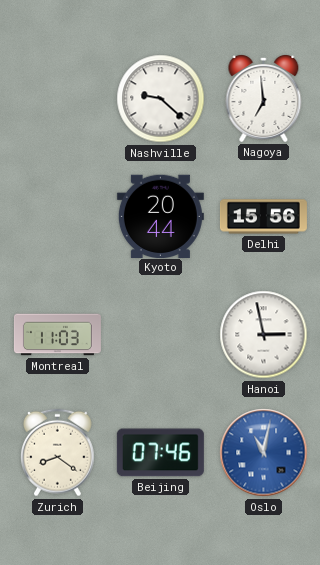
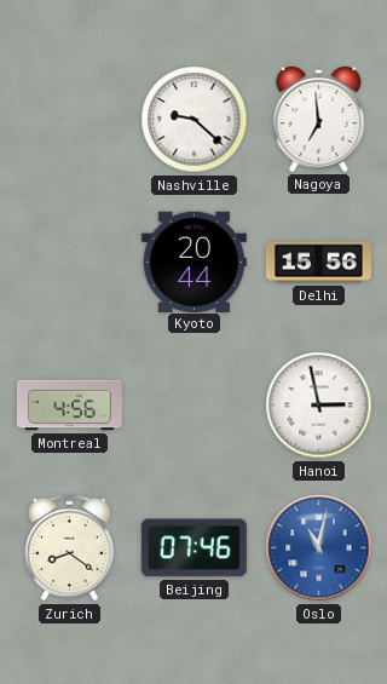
Montreal: 11:03 -> 4:56 (69, 406)
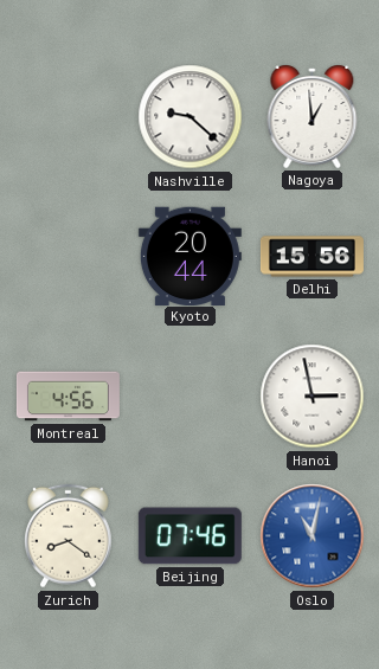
Nagoya: 6:59 -> 12:59 (313, 117)
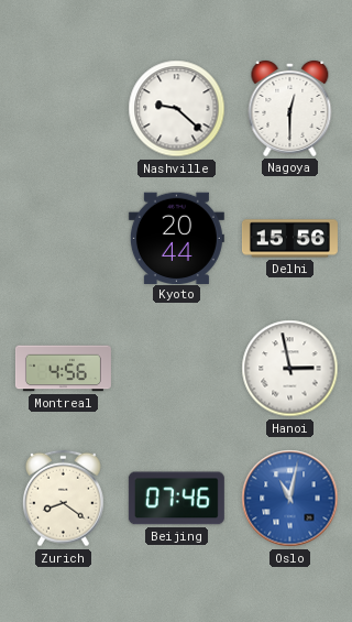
Nagoya: 12:59 -> 12:30 (290, 109)
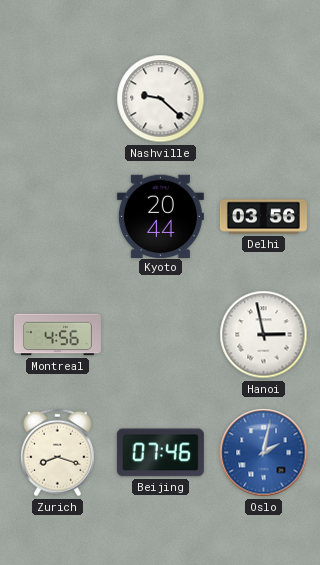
Nagoya: 12:30 -> none (290, 109)
Delhi: 15:56 -> 03:56 (263, 217)
Zurich: 8:21 -> 8:18 (57, 453)
Oslo: 11:02 -> 2:02 (264, 453)
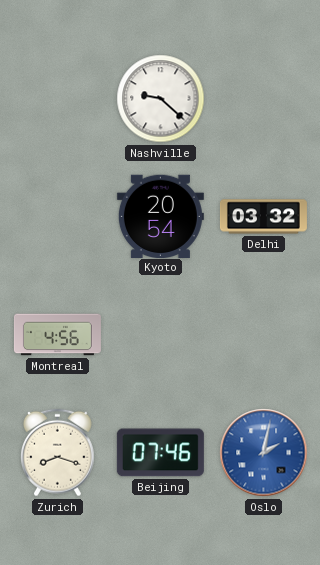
Kyoto: 20:44 -> 20:54 (160, 216)
Delhi: 03:56 -> 03:32 (263, 217)
Hanoi: 2:58 -> none (264, 335)
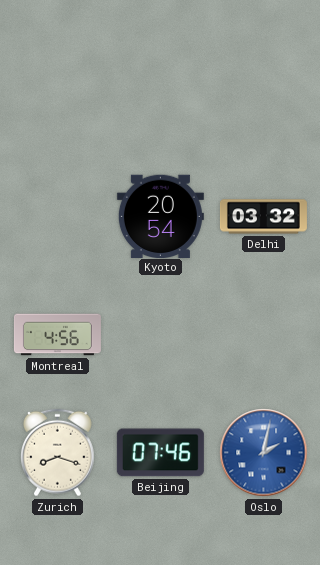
Nashville: 9:22 -> none (161, 99)
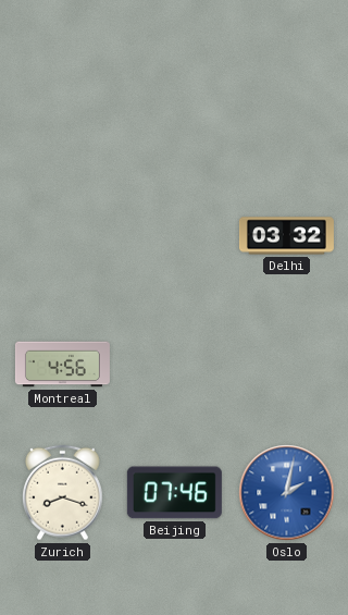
Kyoto: 20:54 -> none (160, 216)
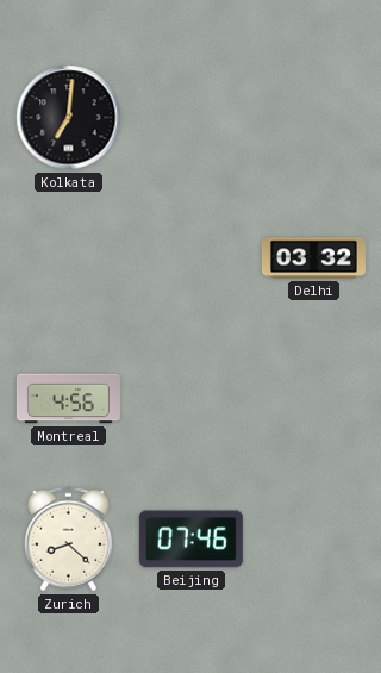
Kolkata: none -> 7:01 (69, 118)
Zurich: 8:18 -> 8:22 (68, 540)
Oslo: 2:02 -> none (287, 493)
